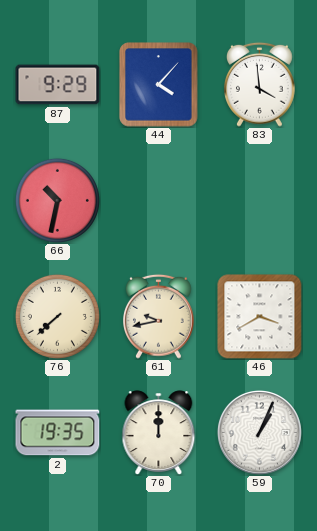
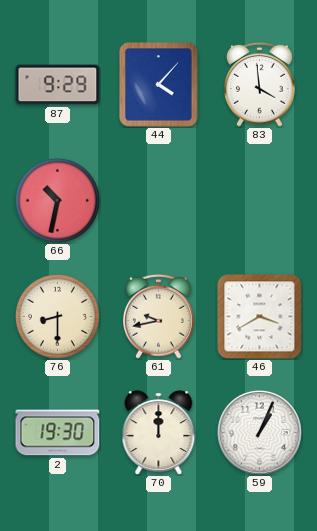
76: 7:38 -> 8:30 (57, 316)
2: 19:35 -> 19:30 (58, 433)
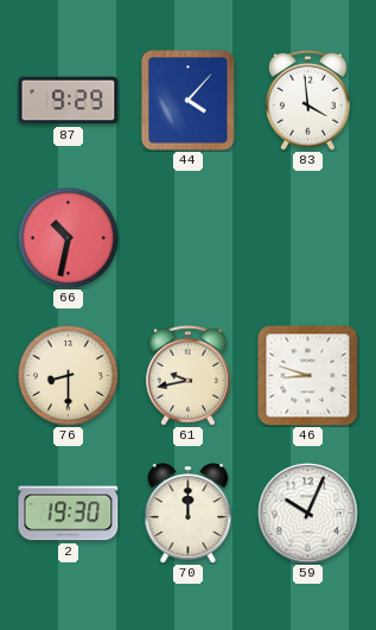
46: 3:40 -> 8:48 (308, 376)
59: 1:04 -> 10:04 (307, 513)
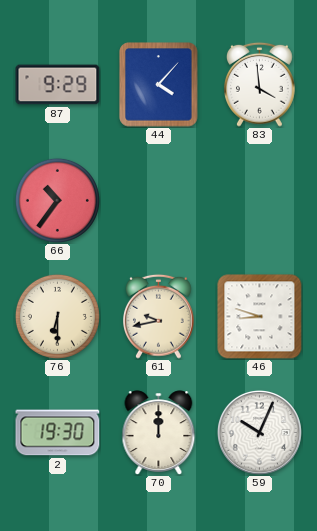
66: 10:32 -> 10:36 (57, 200)
76: 8:30 -> 6:30 (57, 316)
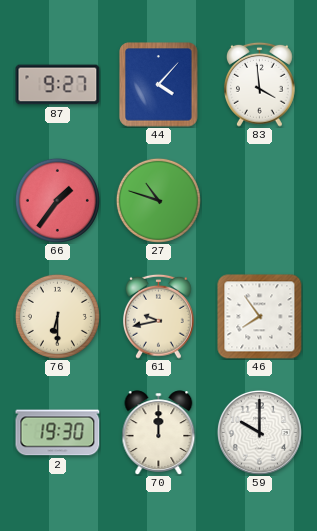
87: 9:29 -> 9:27 (58, 85)
66: 10:36 -> 1:36 (57, 200)
27: none -> 10:48 (158, 200)
46: 8:48 -> 7:54 (260, 317)
59: 10:04 -> 10:00 (259, 432)
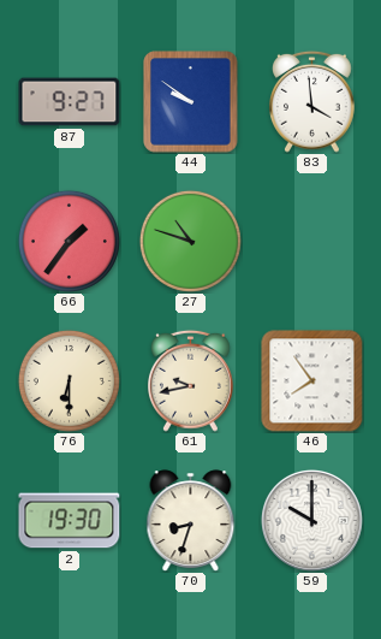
44: 4:07 -> 9:51 (191, 102)
70: 12:00 -> 8:33 (191, 521)
